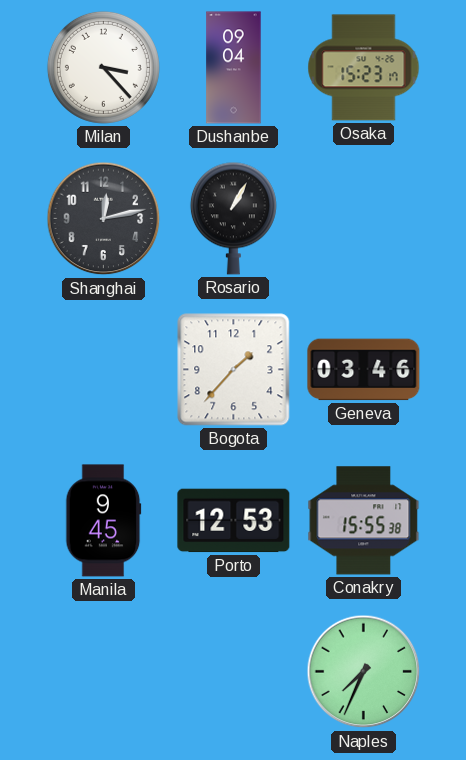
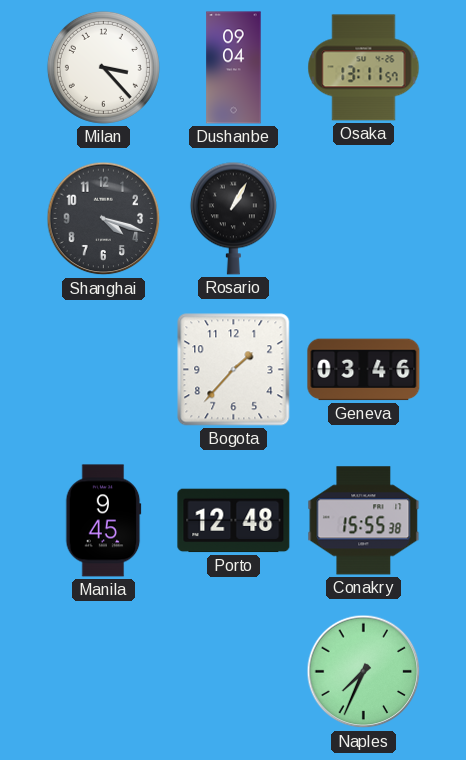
Osaka: 15:23 -> 13:11 (364, 68)
Shanghai: 12:13 -> 4:18 (104, 219)
Porto: 12:53 -> 12:48 (234, 521)
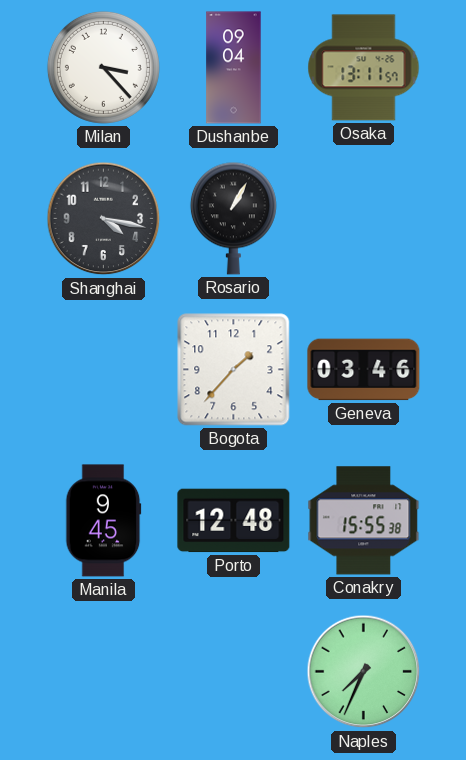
Shanghai: 4:18 -> 4:17 (104, 219)
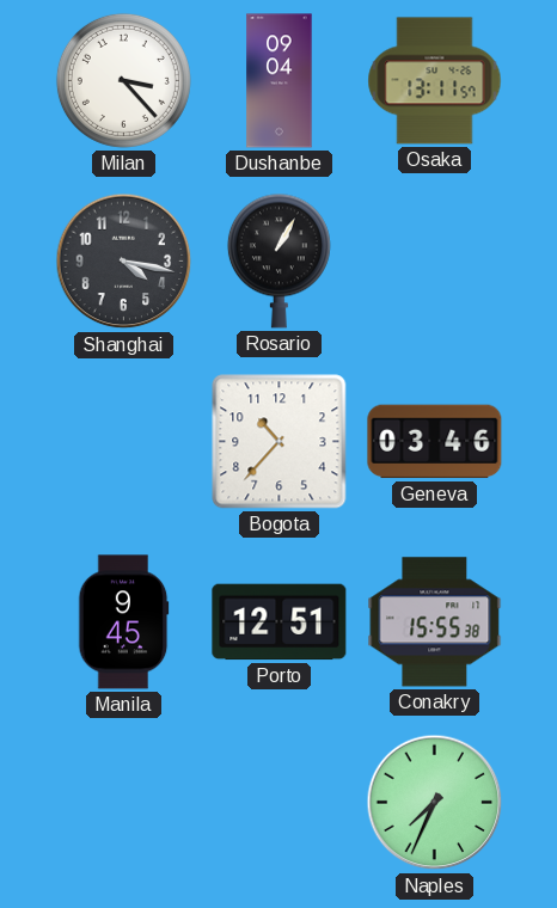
Bogota: 1:37 -> 10:37 (280, 442)
Porto: 12:48 -> 12:51 (280, 622)
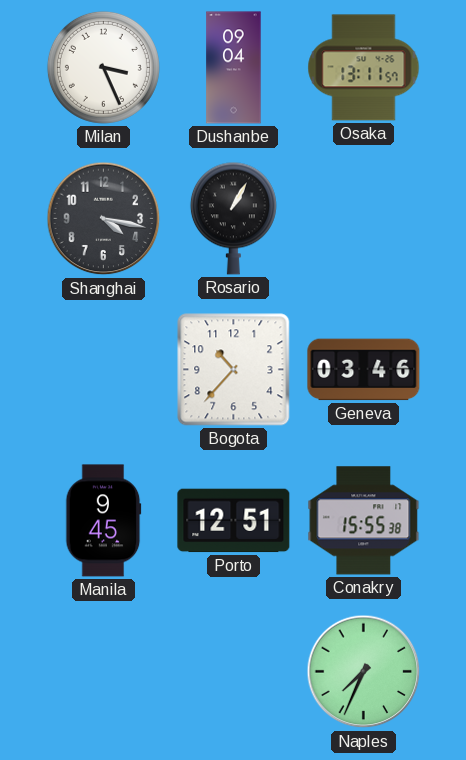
Milan: 3:23 -> 3:26 (103, 67)
